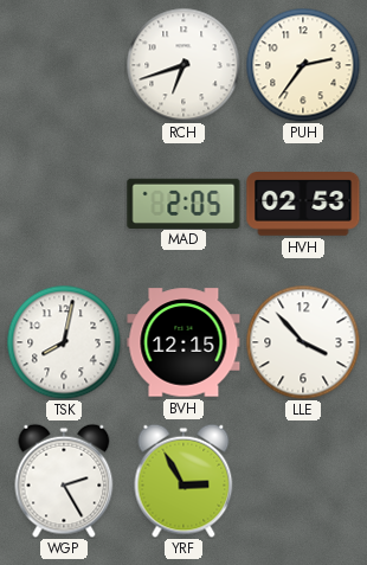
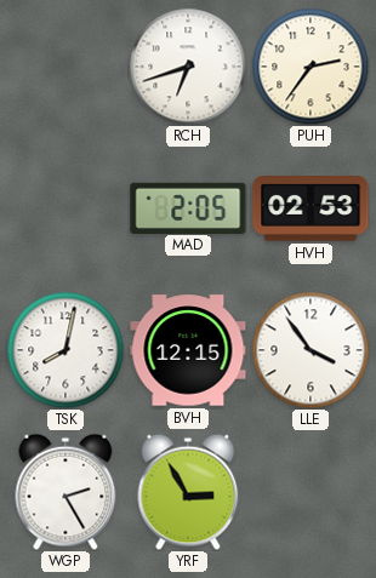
LLE: 3:53 -> 3:54 (311, 350)
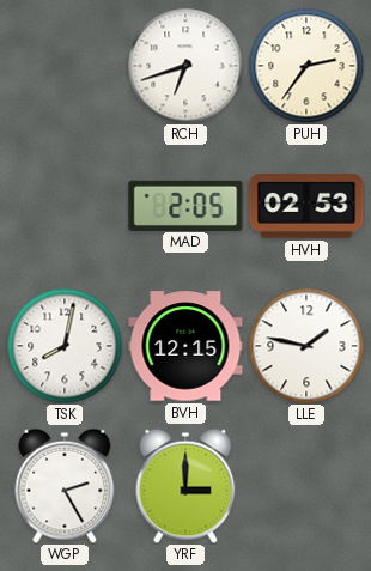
LLE: 3:54 -> 1:47 (306, 346)
YRF: 2:55 -> 3:00 (185, 486)
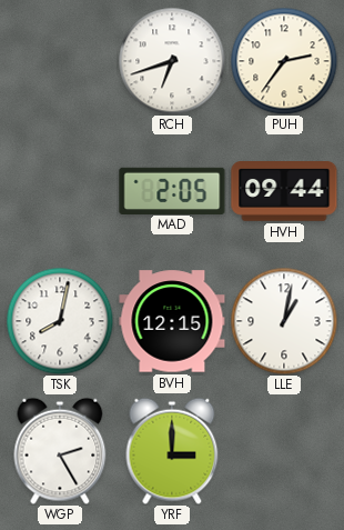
HVH: 02:53 -> 09:44 (284, 192)
LLE: 1:47 -> 1:02 (284, 321)
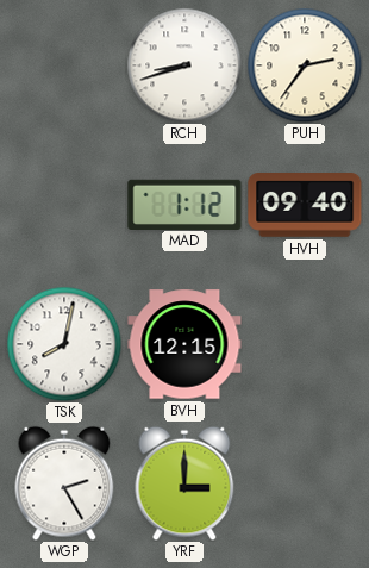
RCH: 6:42 -> 8:42 (185, 65)
MAD: 2:05 -> 1:12 (185, 204)
HVH: 09:44 -> 09:40 (305, 206)
LLE: 1:02 -> none (284, 321)
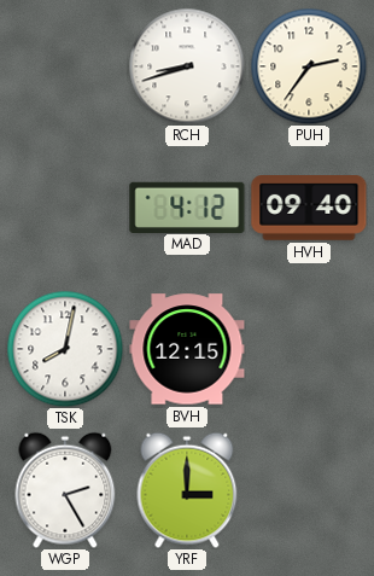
MAD: 1:12 -> 4:12 (187, 206)
